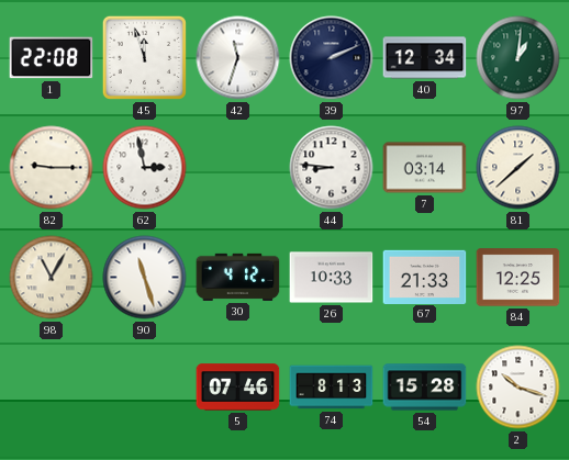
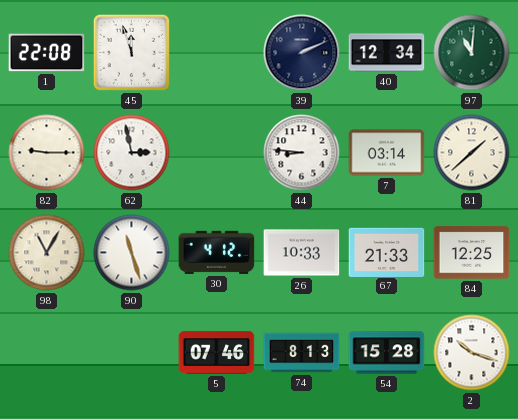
42: 11:33 -> none (238, 58)
97: 1:01 -> 11:01 (472, 53)
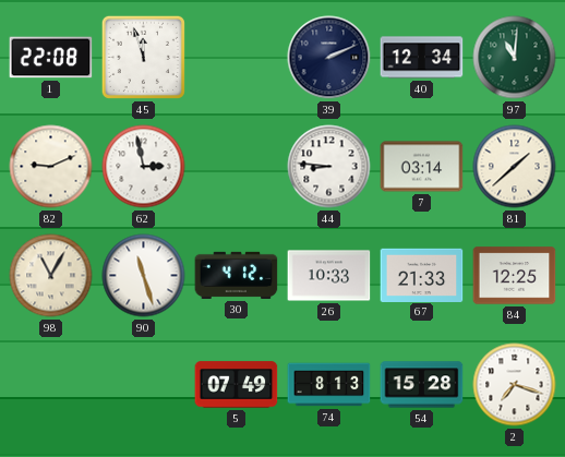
82: 9:15 -> 9:11 (51, 167)
5: 07:46 -> 07:49 (237, 385)
2: 10:18 -> 7:18 (515, 385)
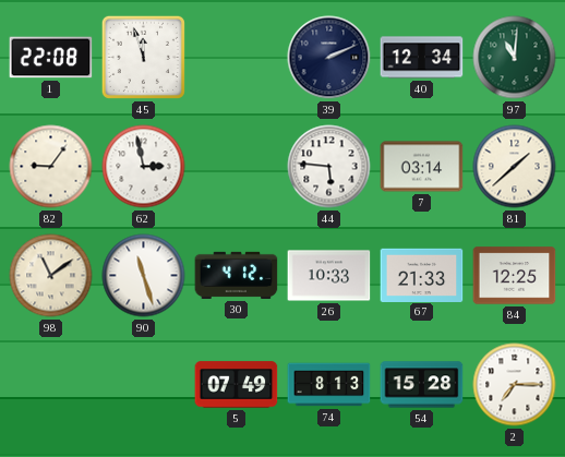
82: 9:11 -> 9:06 (51, 167)
44: 8:46 -> 5:46 (329, 167)
98: 11:05 -> 11:09 (51, 276)
2: 7:18 -> 7:15 (515, 385)
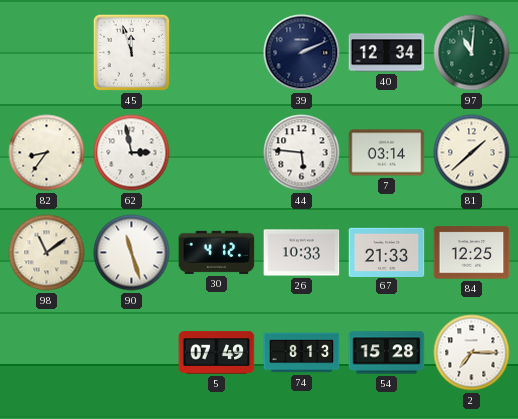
1: 22:08 -> none (51, 58)
82: 9:06 -> 8:36 (47, 153)
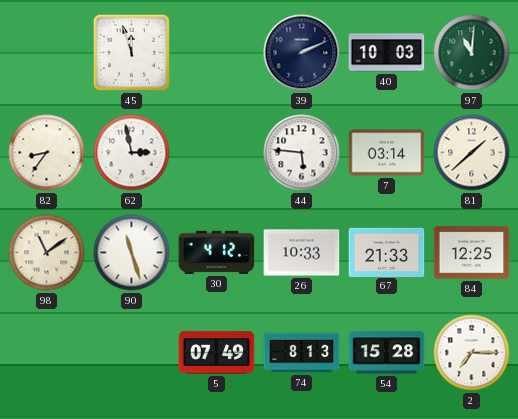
40: 12:34 -> 10:03 (387, 53)
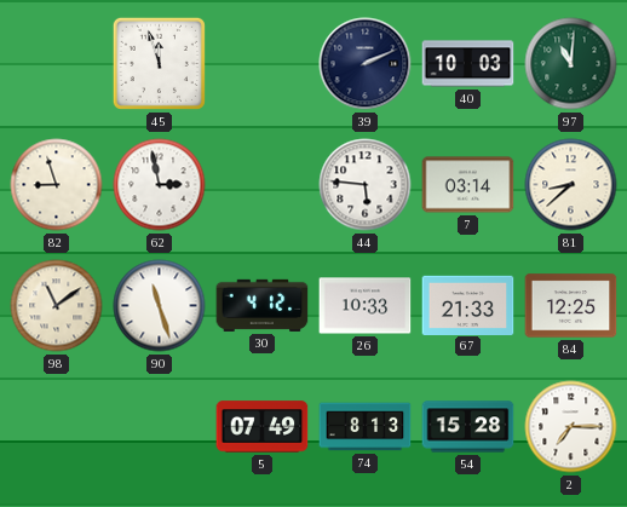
82: 8:36 -> 8:57 (57, 185)
81: 1:38 -> 8:38 (571, 185)
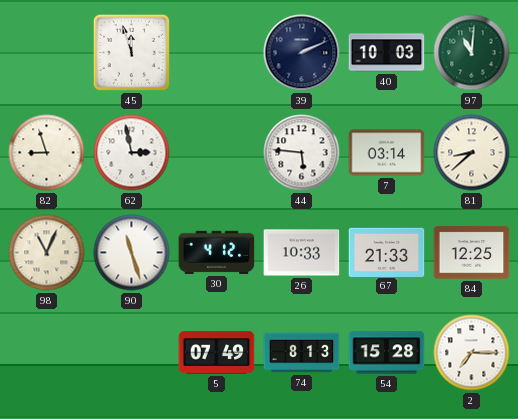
98: 11:09 -> 11:04 (47, 253)
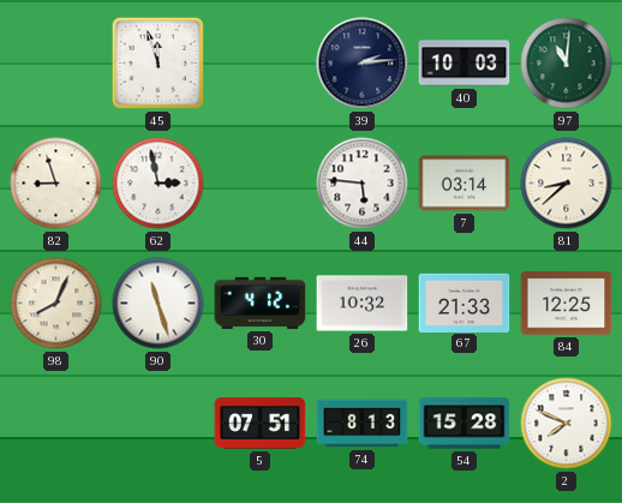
39: 2:11 -> 2:14 (363, 64)
98: 11:04 -> 8:04 (56, 304)
26: 10:33 -> 10:32 (363, 304)
5: 07:49 -> 07:51 (261, 424)
2: 7:15 -> 7:49 (567, 424)
